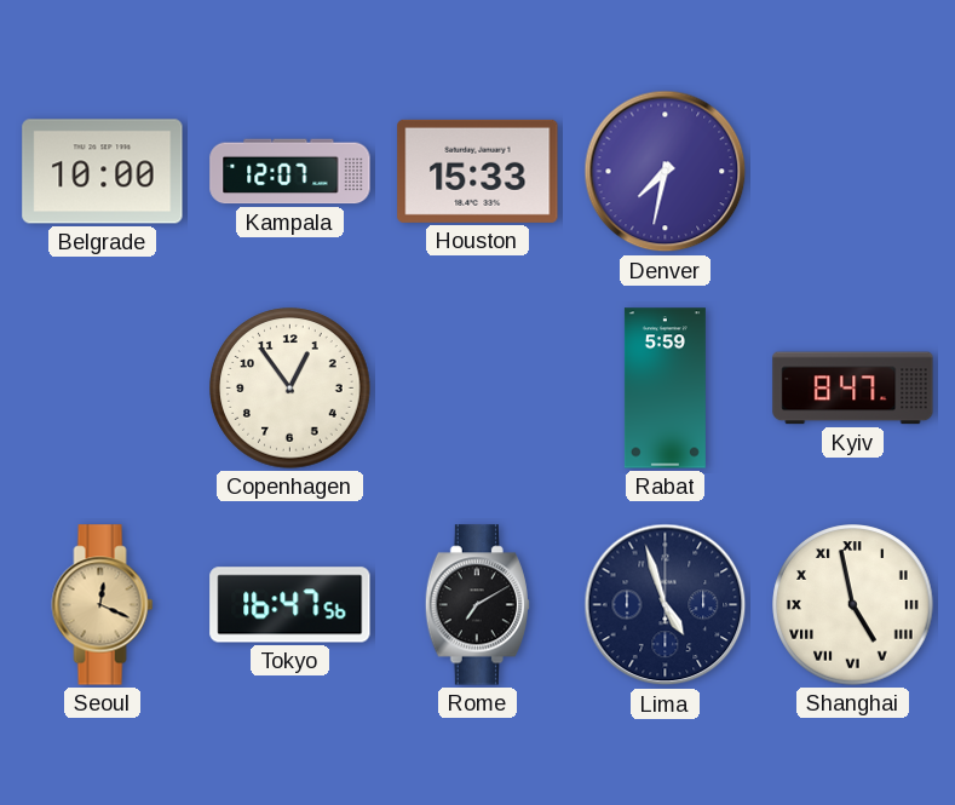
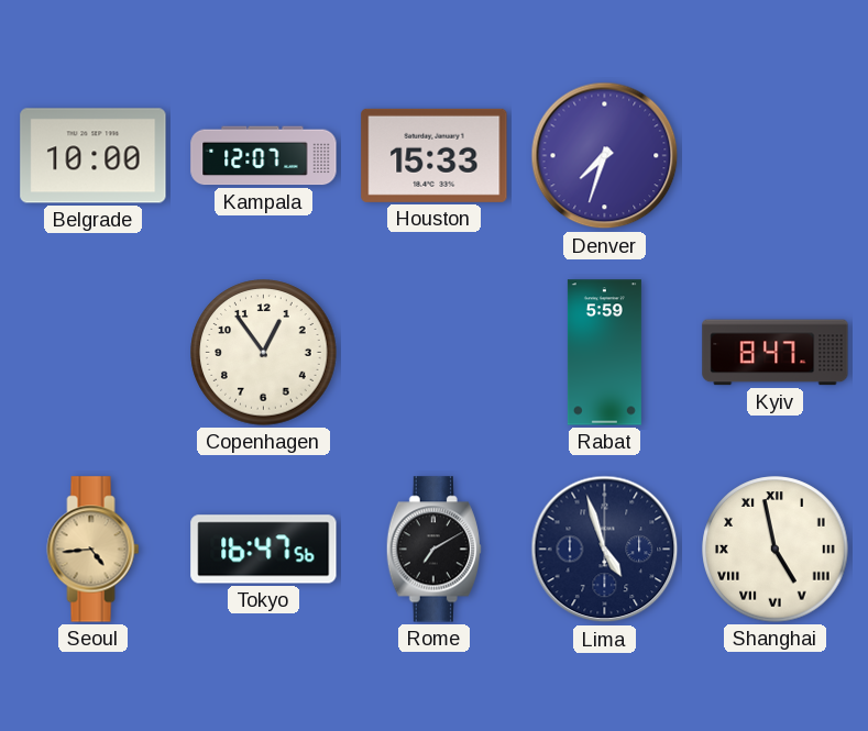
Denver: 7:32 -> 7:33 (605, 156)
Seoul: 12:19 -> 4:44 (94, 550)
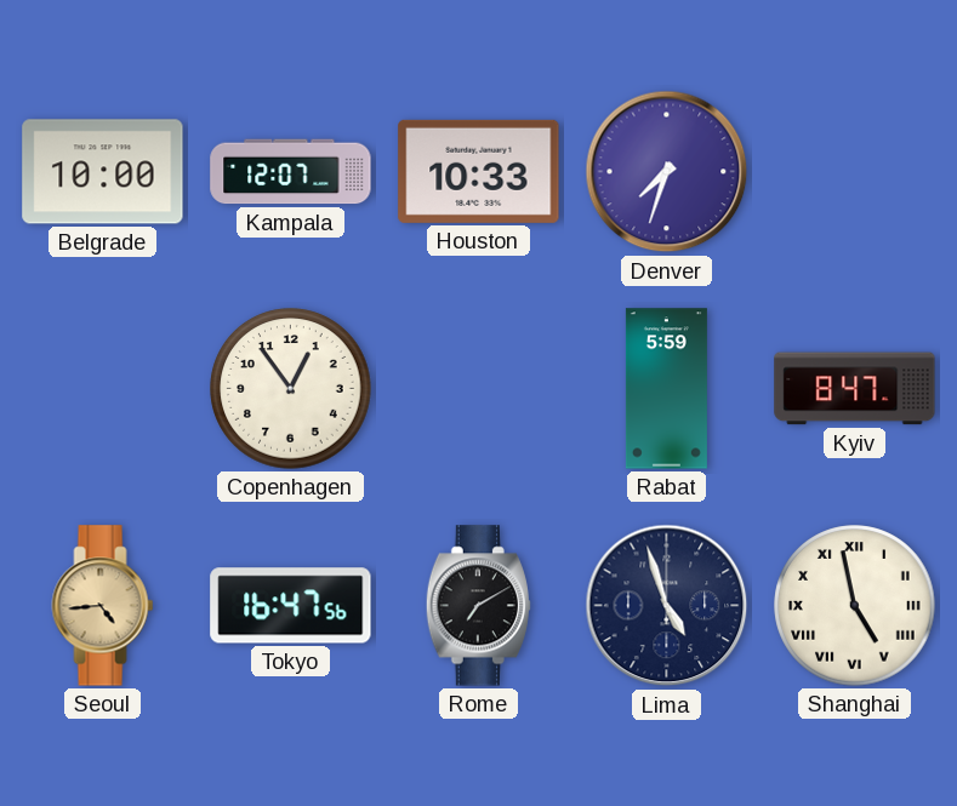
Houston: 15:33 -> 10:33 (479, 171)
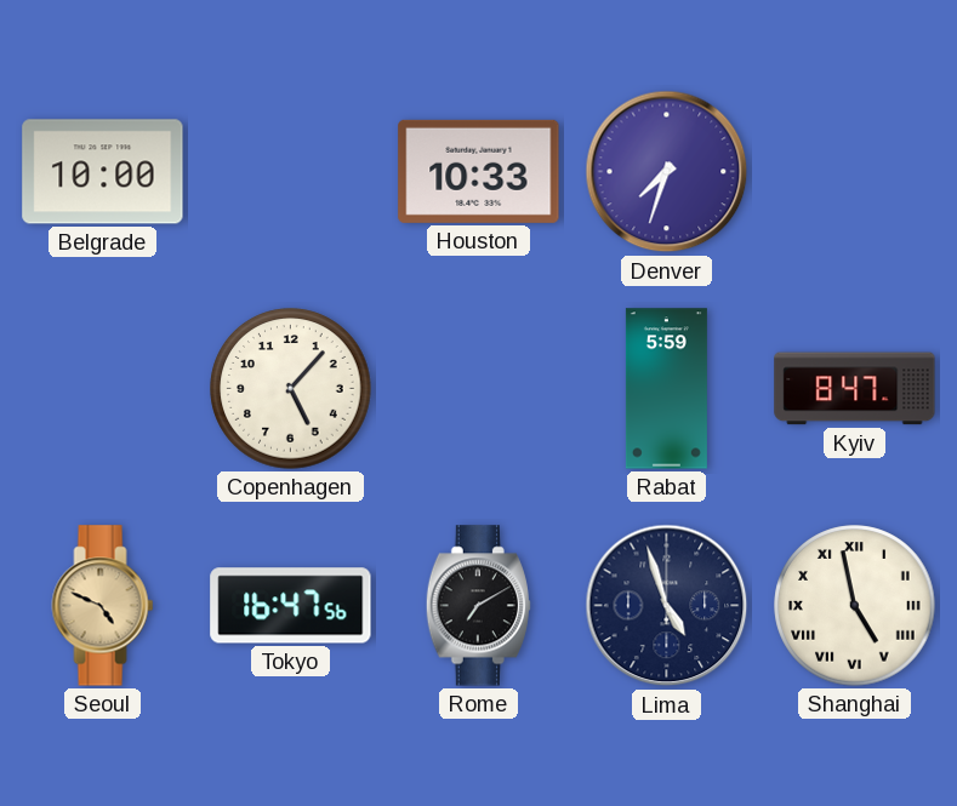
Kampala: 12:07 -> none (291, 172)
Copenhagen: 12:54 -> 5:07 (291, 389)
Seoul: 4:44 -> 4:49 (103, 606)
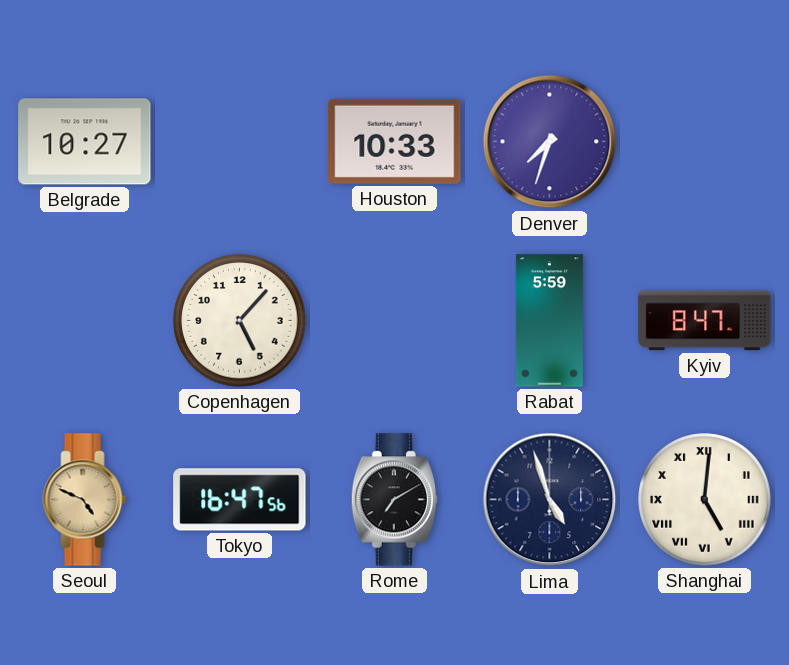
Belgrade: 10:00 -> 10:27 (85, 142)
Shanghai: 4:58 -> 5:01 (705, 500)
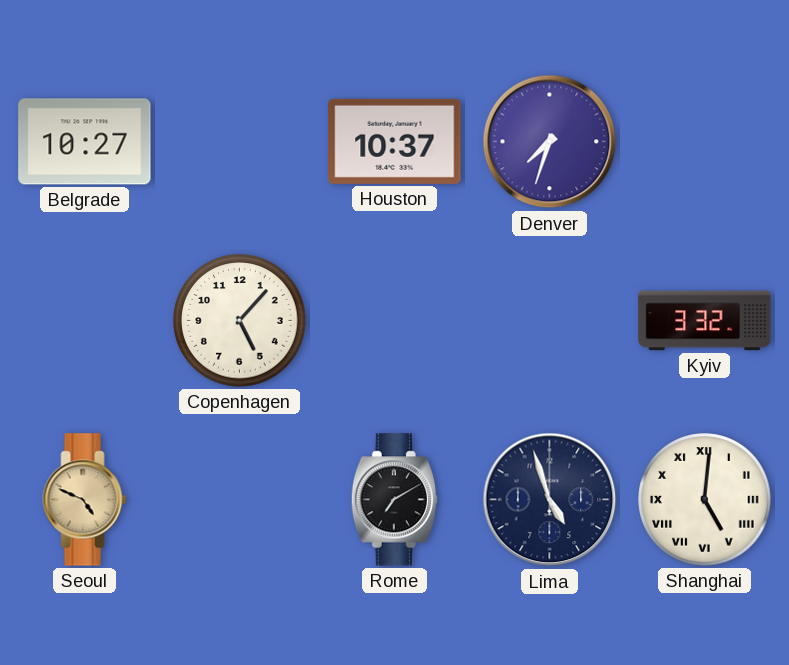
Houston: 10:33 -> 10:37 (395, 141)
Rabat: 5:59 -> none (549, 321)
Kyiv: 8:47 -> 3:32 (705, 321)
Tokyo: 16:47 -> none (240, 500)
